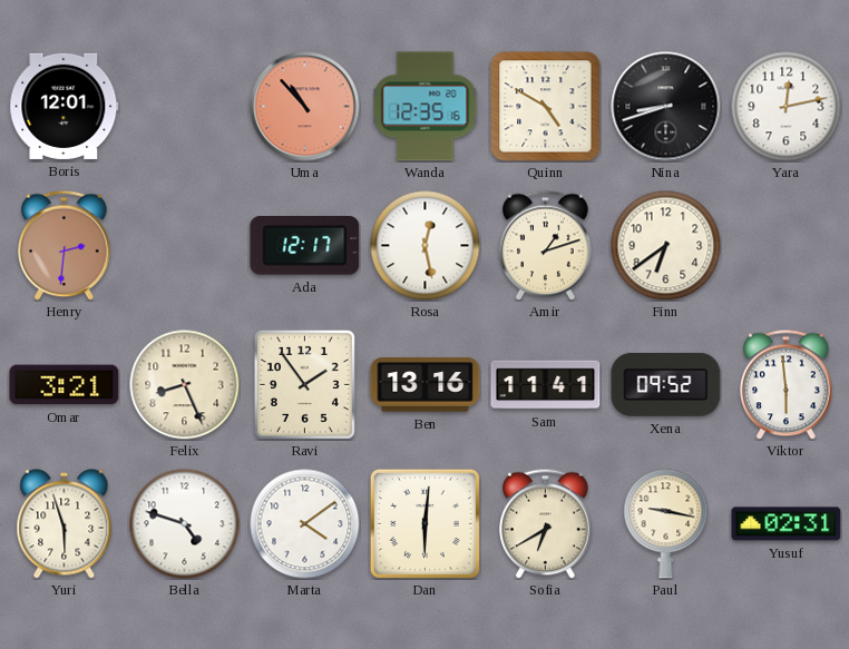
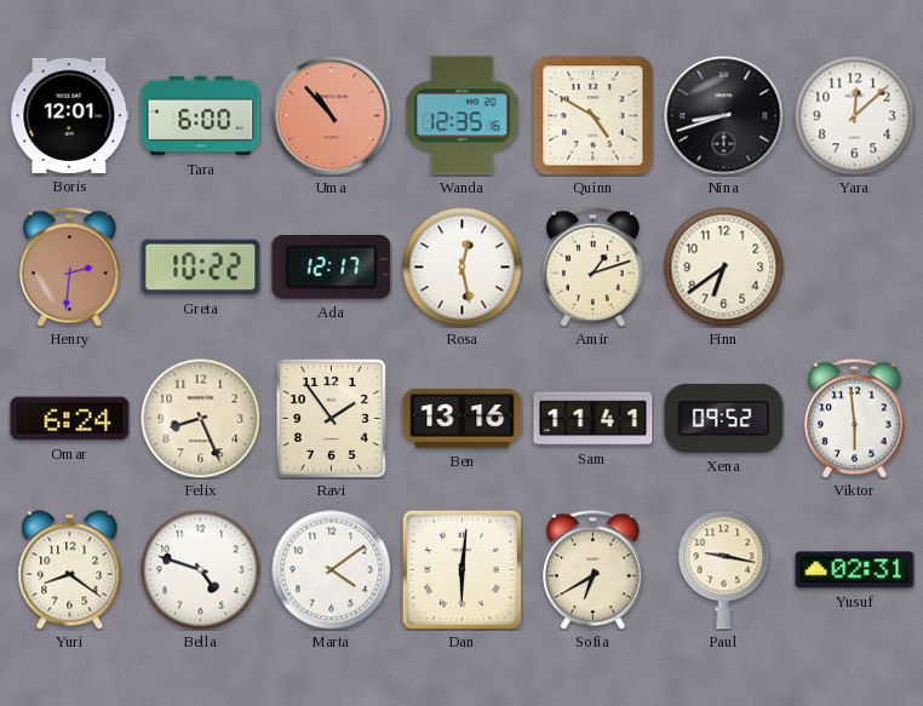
Tara: none -> 6:00 (201, 116)
Yara: 12:13 -> 12:08 (855, 116)
Greta: none -> 10:22 (201, 268)
Omar: 3:21 -> 6:24 (70, 419)
Yuri: 5:57 -> 8:21 (70, 570)
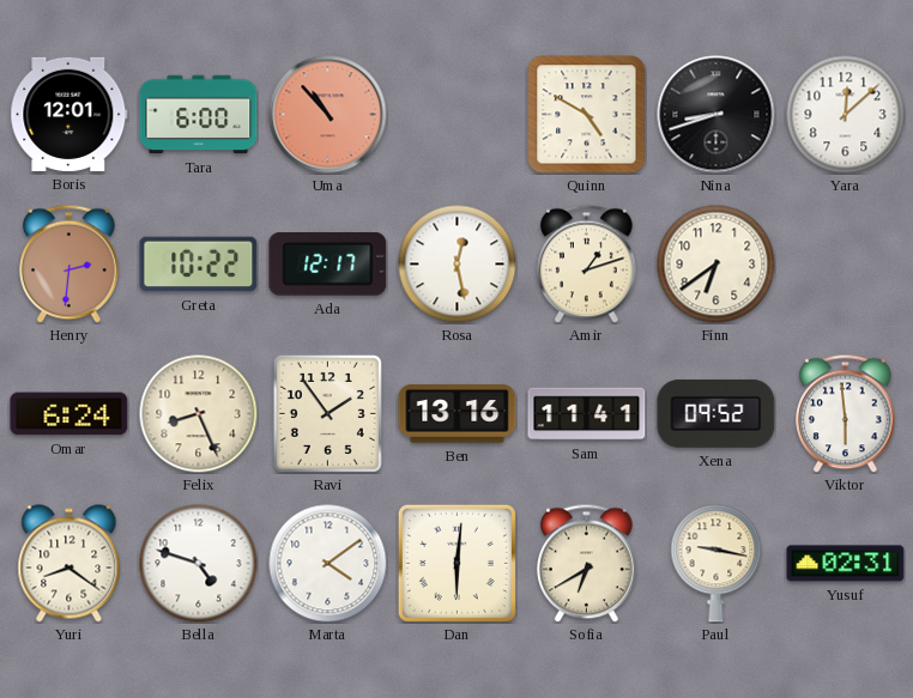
Wanda: 12:35 -> none (463, 116)
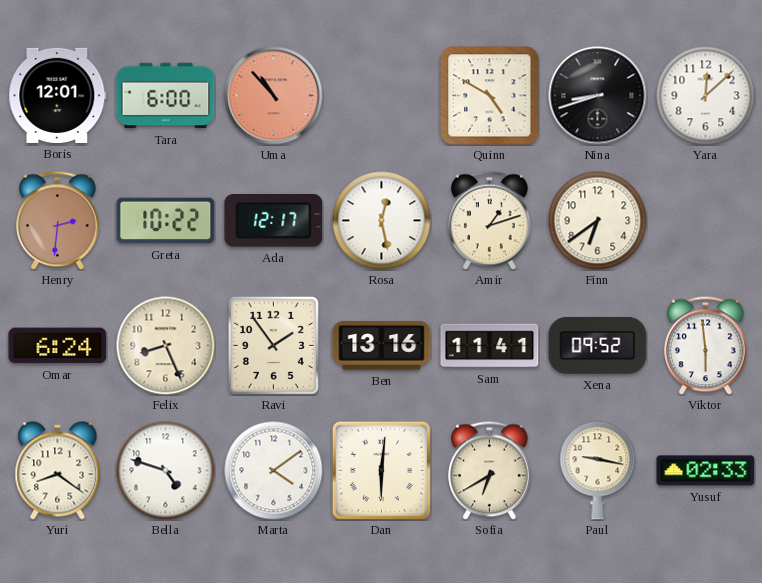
Yusuf: 02:31 -> 02:33 (706, 471)
